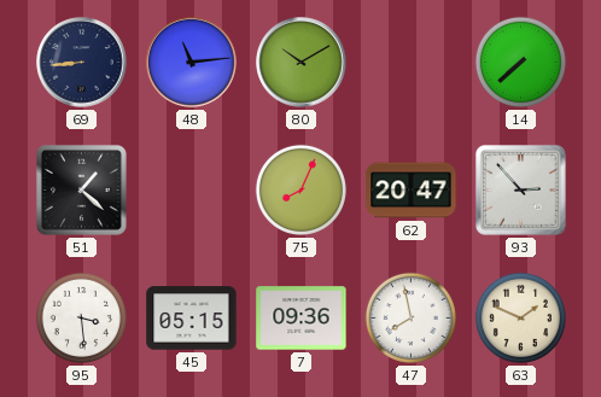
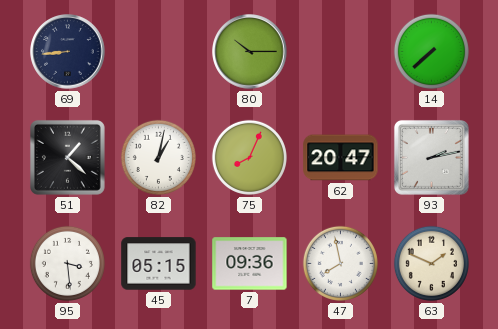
48: 11:14 -> none (192, 63)
80: 10:10 -> 10:15 (250, 52)
82: none -> 1:02 (158, 157)
93: 2:53 -> 2:13 (431, 157)
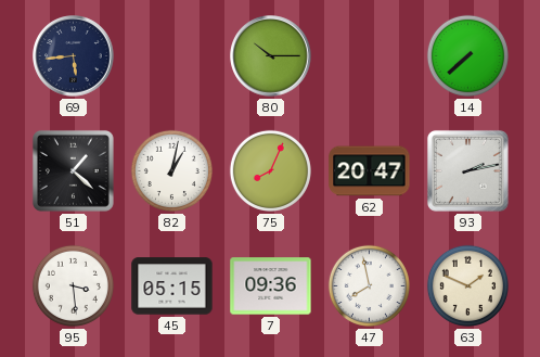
69: 8:44 -> 5:44 (74, 56)
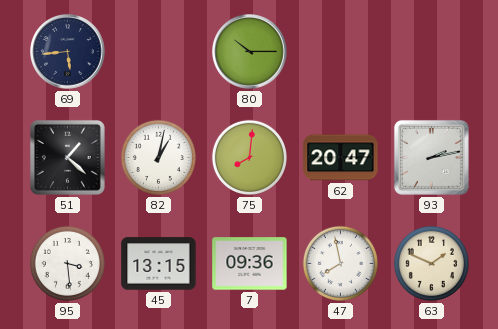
14: 7:38 -> none (467, 55)
75: 8:04 -> 8:01 (249, 157)
45: 05:15 -> 13:15 (159, 264)
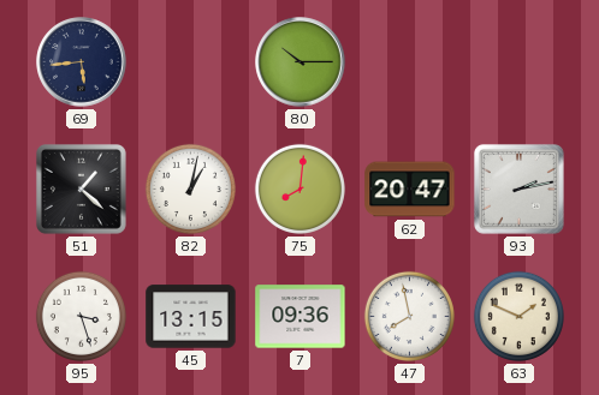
95: 3:29 -> 3:27 (81, 316)
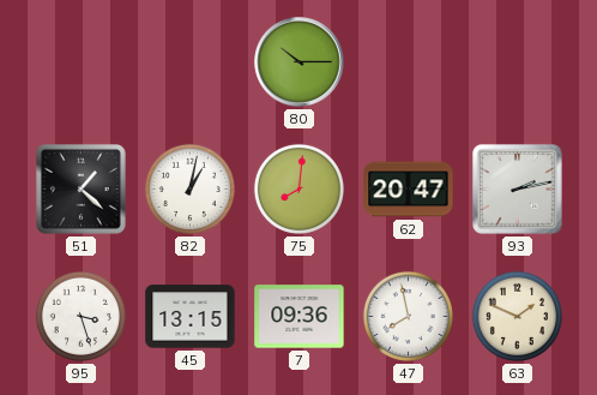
69: 5:44 -> none (82, 62)
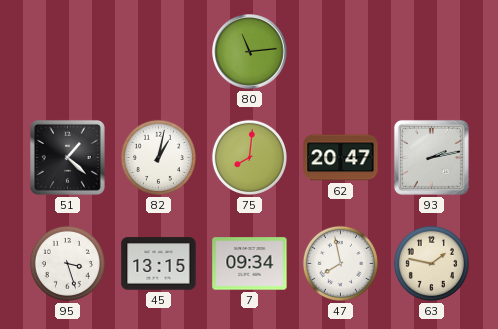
80: 10:15 -> 11:14 (250, 52)
7: 09:36 -> 09:34 (250, 264)
63: 1:49 -> 1:47 (431, 263)
